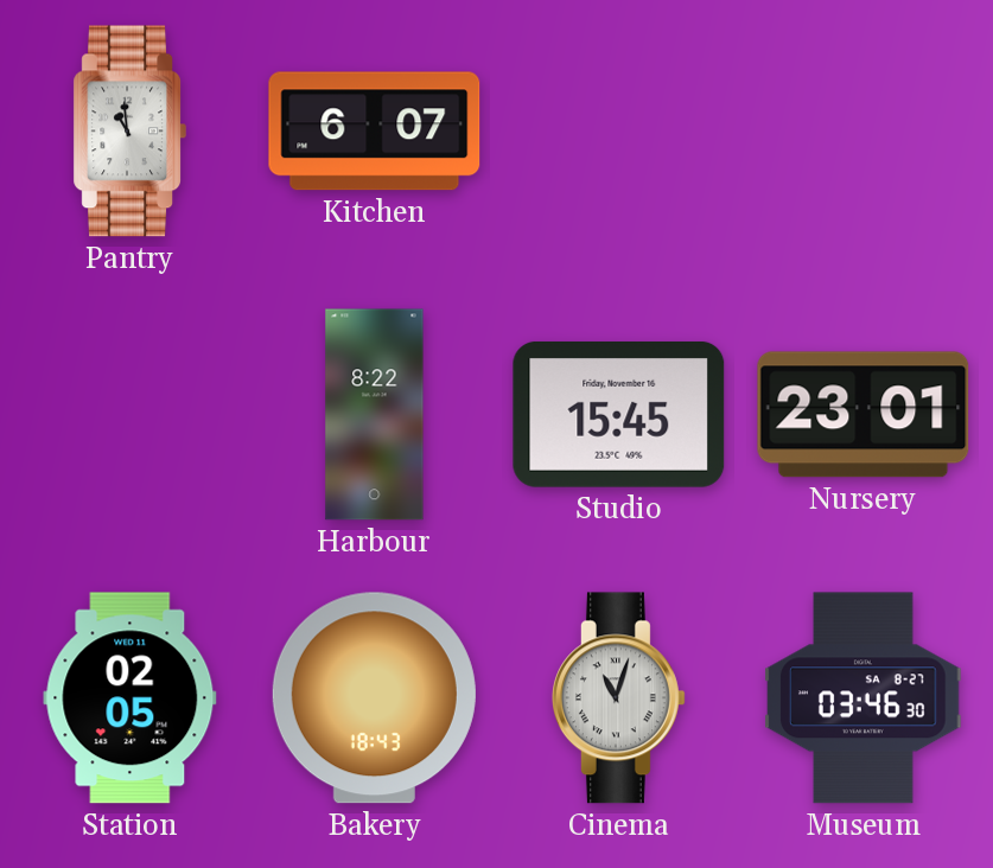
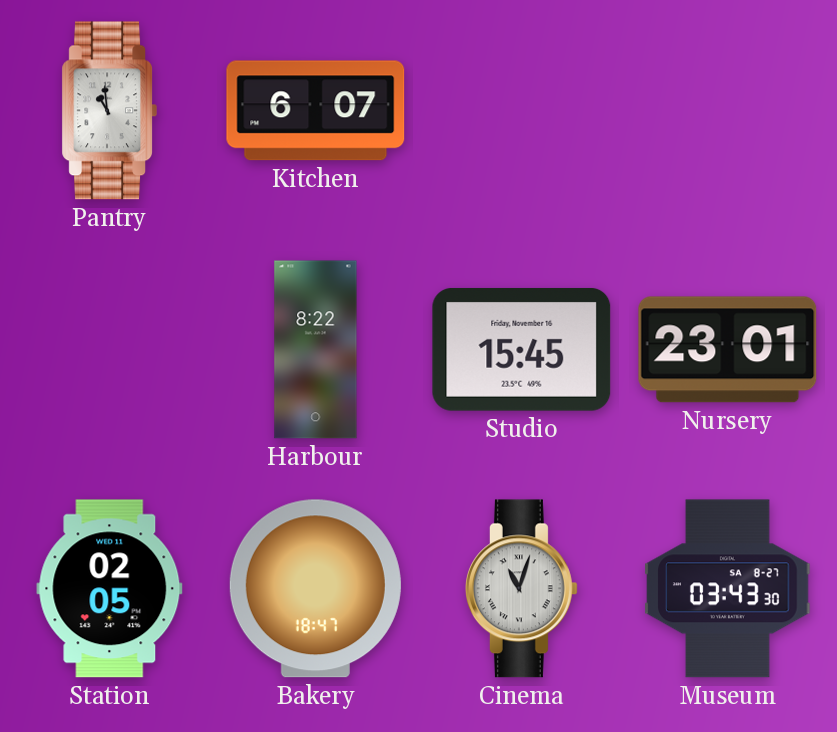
Bakery: 18:43 -> 18:47 (315, 589)
Museum: 03:46 -> 03:43 (728, 589)
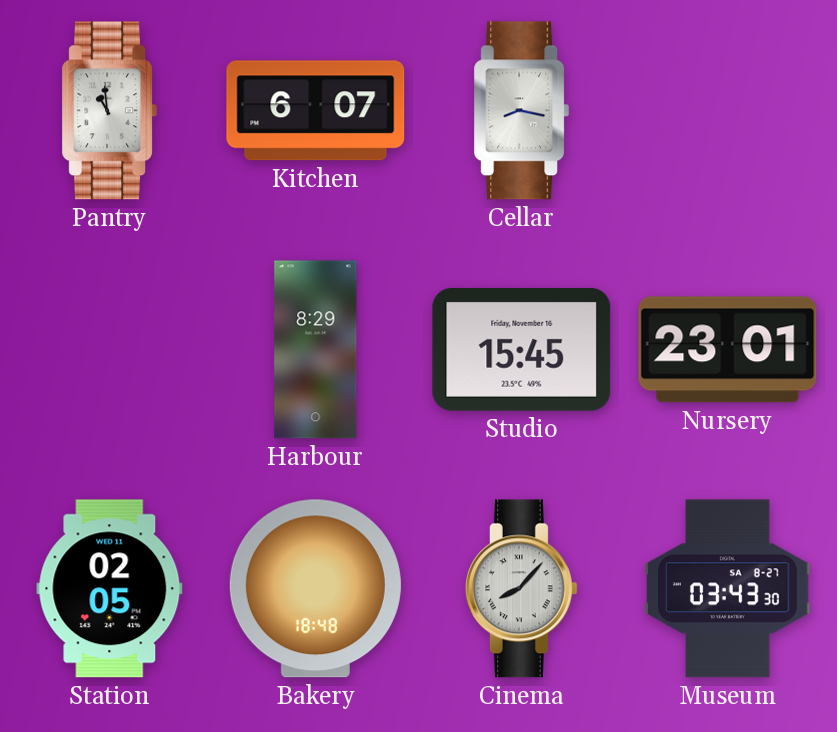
Cellar: none -> 8:17 (521, 111)
Harbour: 8:22 -> 8:29 (316, 350)
Bakery: 18:47 -> 18:48 (315, 589)
Cinema: 11:03 -> 8:07 (521, 589)
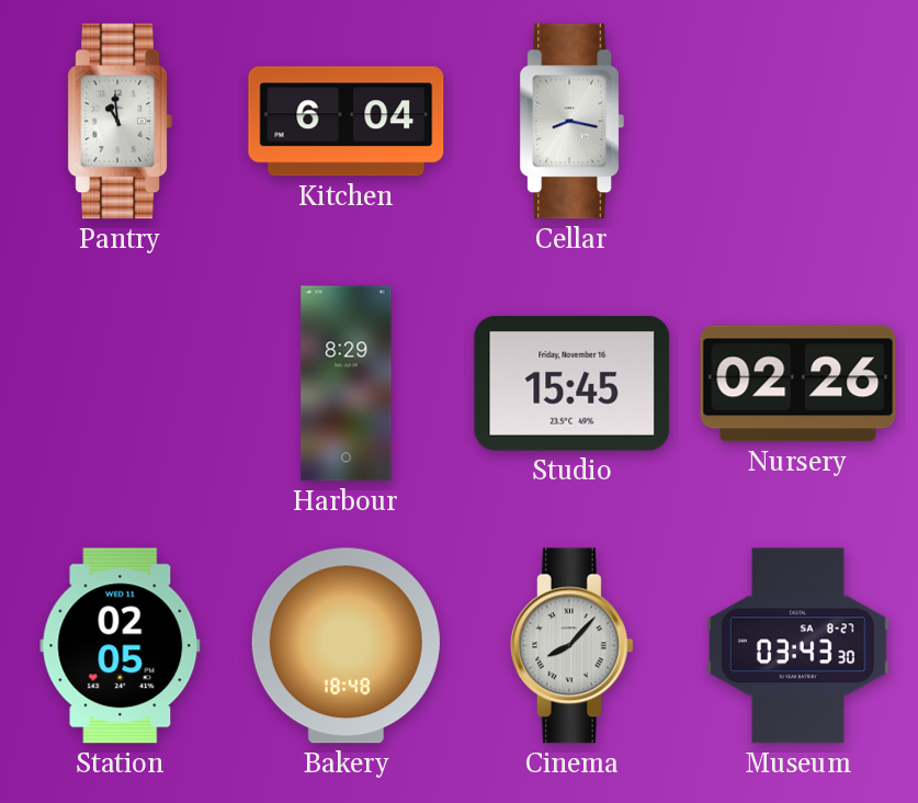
Kitchen: 6:07 -> 6:04 (347, 122)
Nursery: 23:01 -> 02:26 (798, 384)
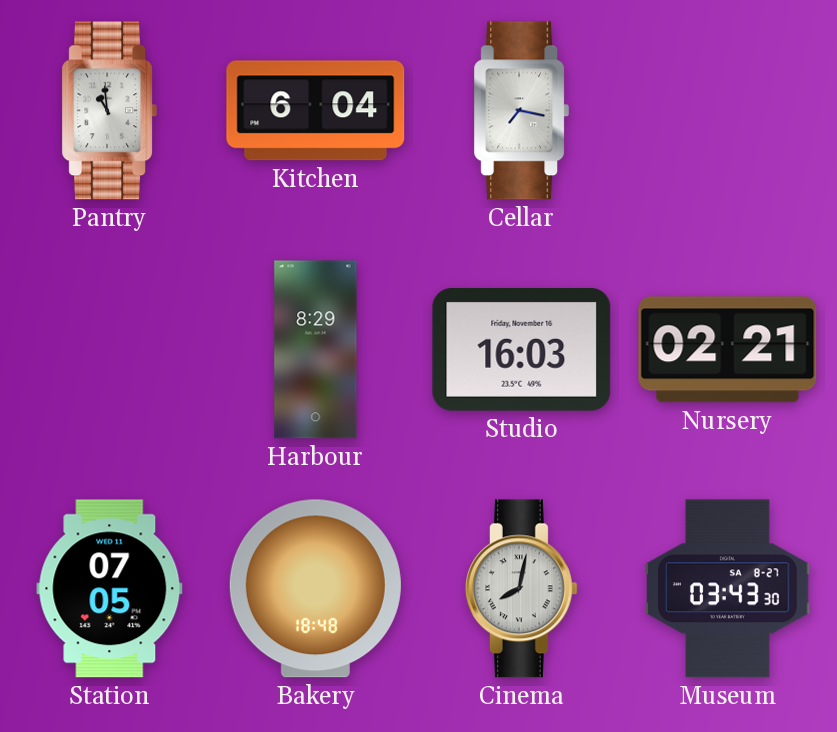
Cellar: 8:17 -> 7:17 (521, 111)
Studio: 15:45 -> 16:03 (522, 349)
Nursery: 02:26 -> 02:21 (728, 350)
Station: 02:05 -> 07:05 (110, 589)
Cinema: 8:07 -> 8:02 (521, 589)
